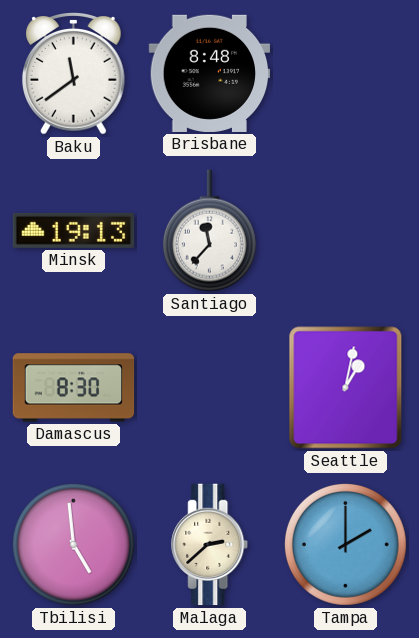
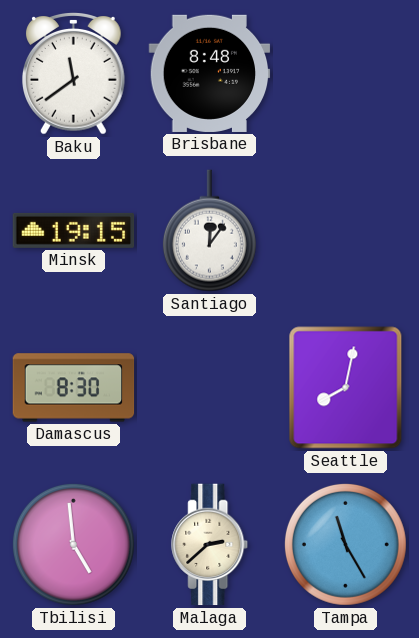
Minsk: 19:13 -> 19:15 (74, 230)
Santiago: 11:37 -> 12:06 (209, 231)
Seattle: 1:02 -> 8:02 (346, 388)
Tampa: 2:00 -> 11:25 (345, 544)
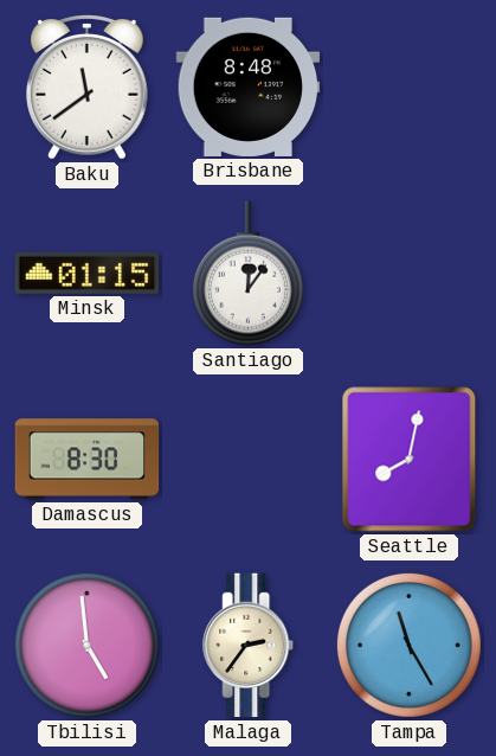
Minsk: 19:15 -> 01:15 (88, 273)
Malaga: 2:38 -> 2:36 (249, 646)
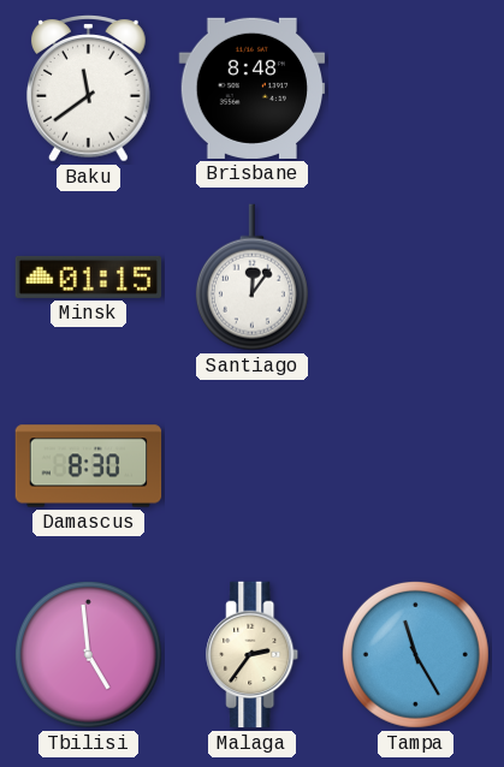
Seattle: 8:02 -> none (410, 460)
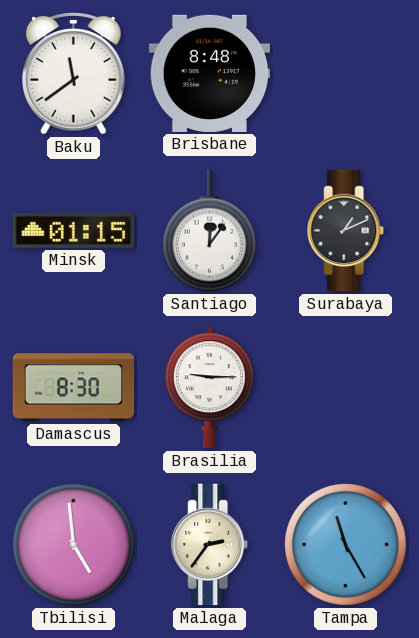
Surabaya: none -> 1:11 (346, 231)
Brasilia: none -> 9:15 (209, 388)
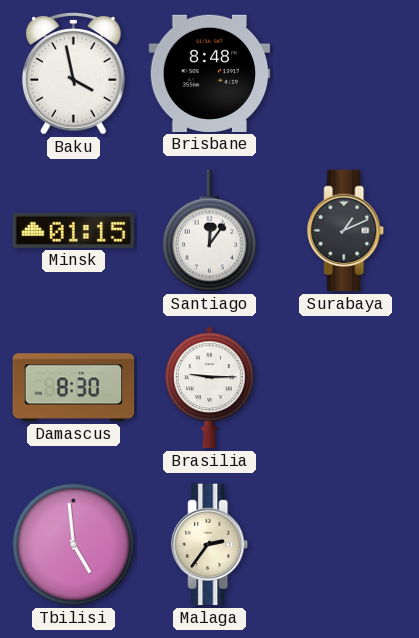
Baku: 11:39 -> 3:58 (74, 74)
Tampa: 11:25 -> none (345, 544)
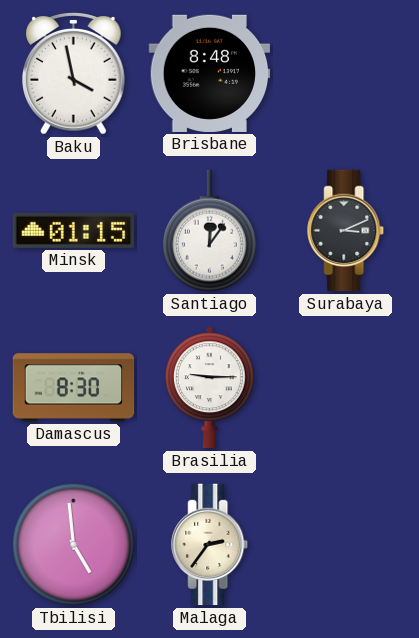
Surabaya: 1:11 -> 3:11 (346, 231)
